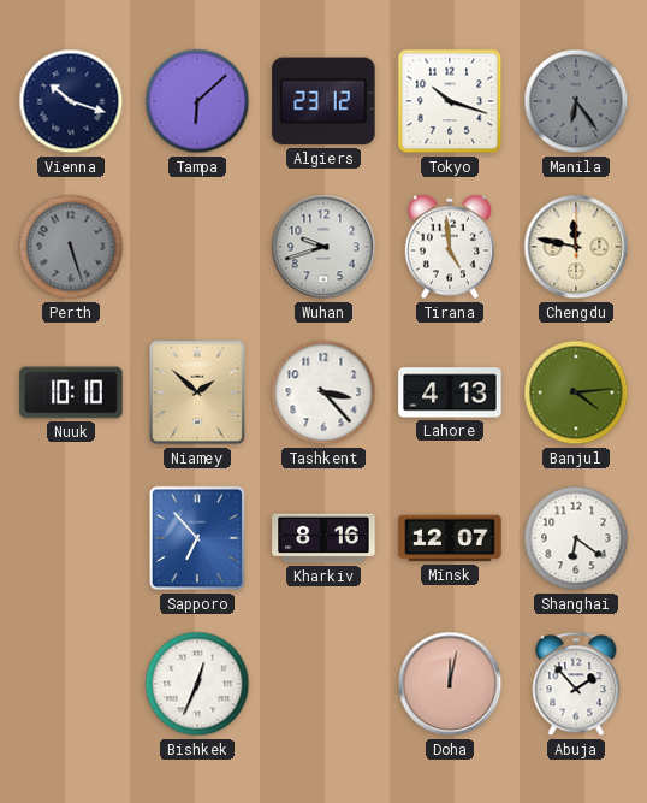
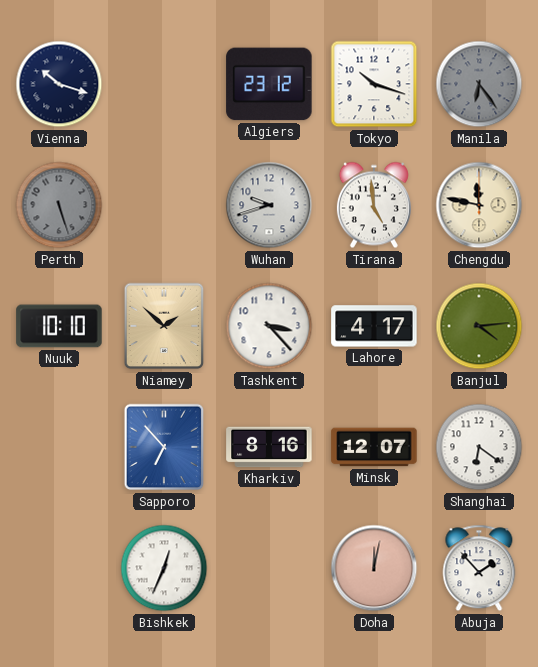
Tampa: 6:08 -> none (197, 101)
Lahore: 4:13 -> 4:17 (374, 326)
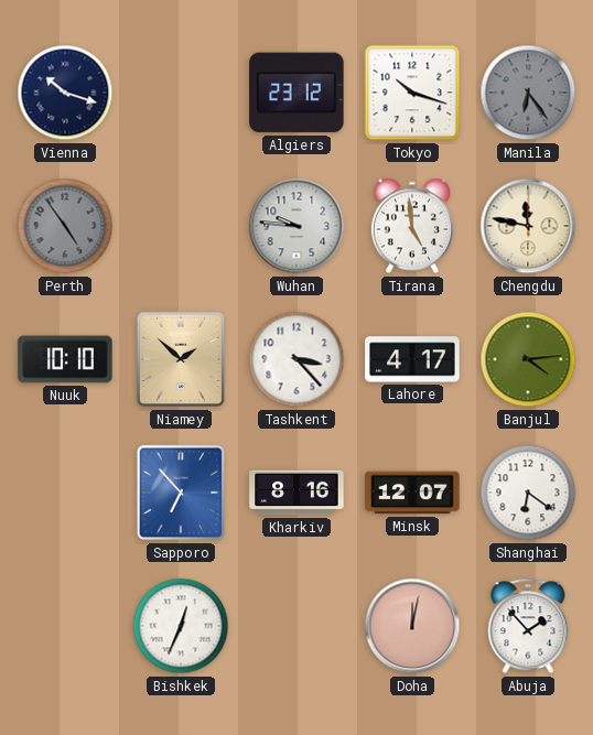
Perth: 5:27 -> 4:54 (65, 226)
Wuhan: 9:42 -> 9:46 (296, 226)
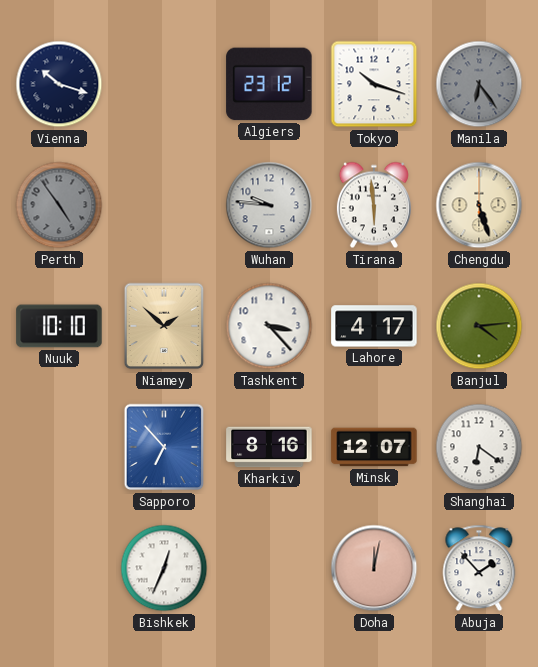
Tirana: 4:59 -> 5:59 (374, 205)
Chengdu: 11:47 -> 5:27 (479, 205)
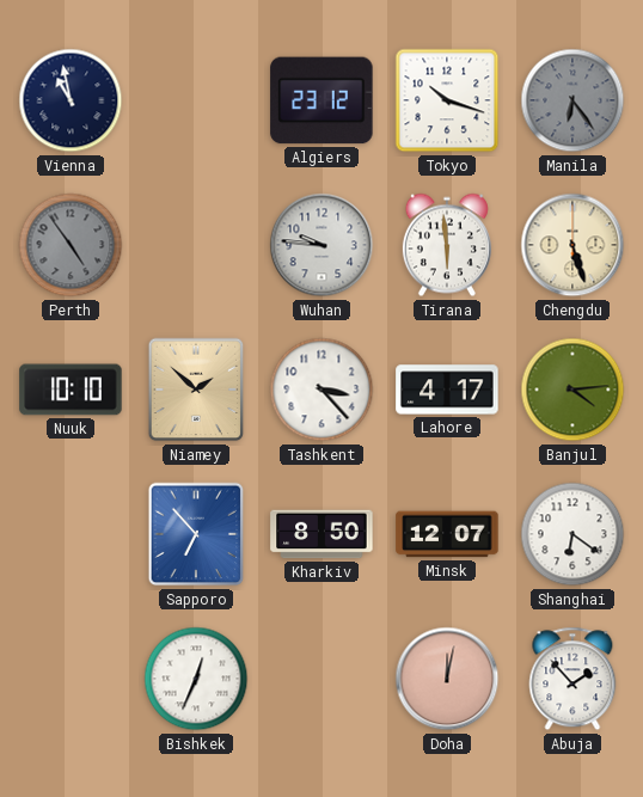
Vienna: 10:18 -> 10:58 (71, 100)
Kharkiv: 8:16 -> 8:50 (321, 534)
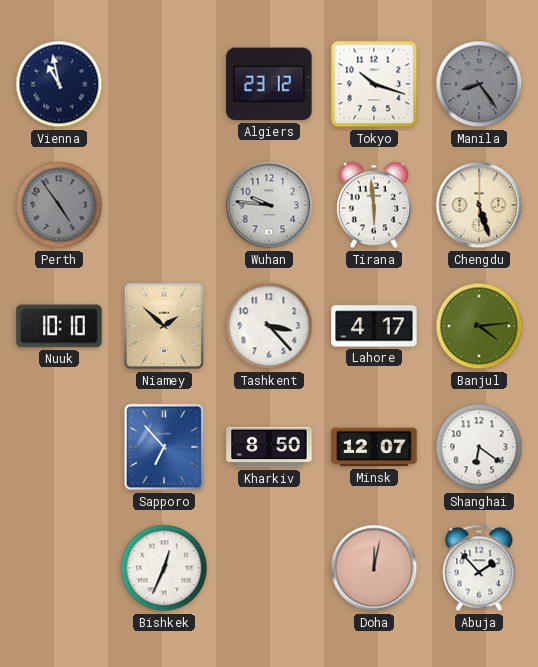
Manila: 6:24 -> 8:24 (479, 84)
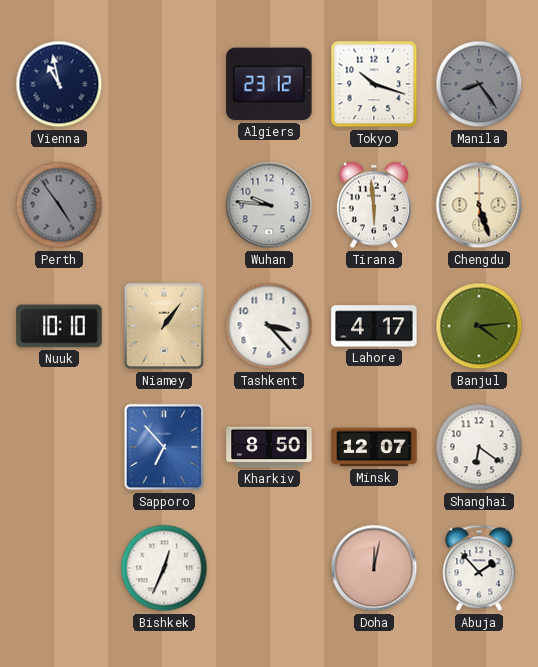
Niamey: 1:52 -> 1:06 (164, 326)
